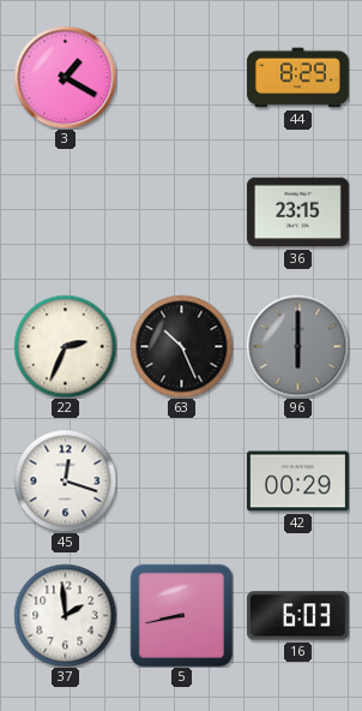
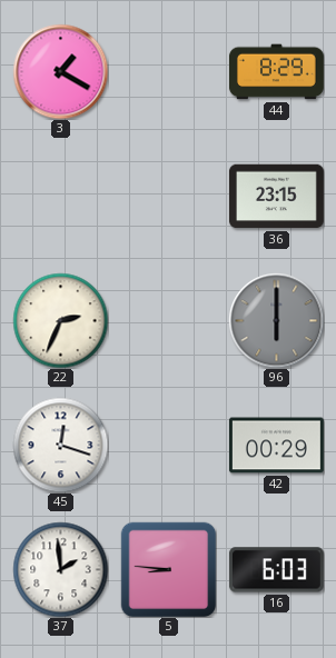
63: 10:26 -> none (181, 346)
5: 8:43 -> 8:46 (168, 569)
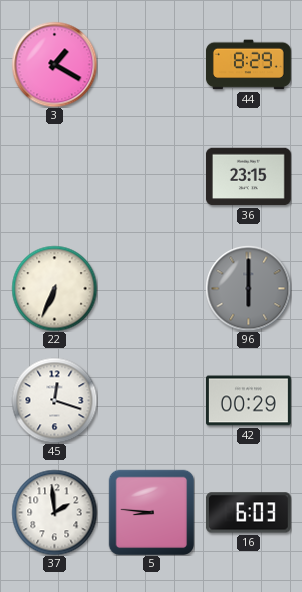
22: 2:34 -> 6:34 (54, 288)
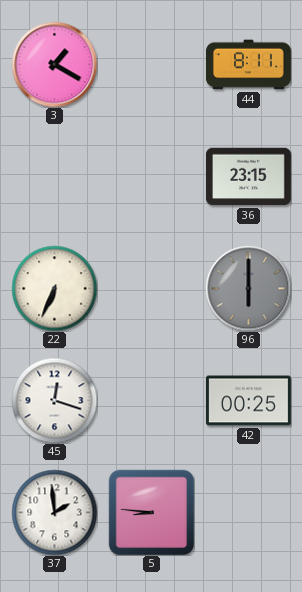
44: 8:29 -> 8:11 (248, 65)
42: 00:29 -> 00:25 (248, 401)
16: 6:03 -> none (248, 513)
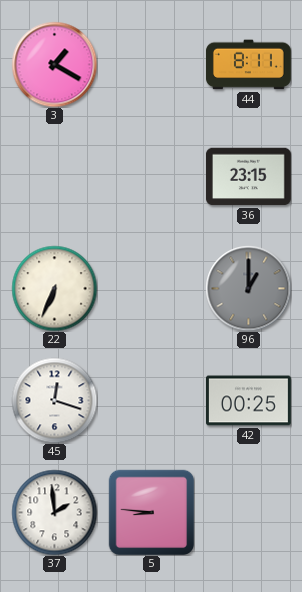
96: 6:00 -> 1:00 (248, 288)
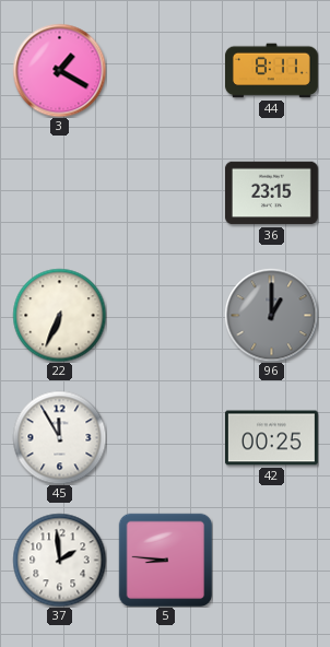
45: 12:18 -> 11:55 (59, 437)
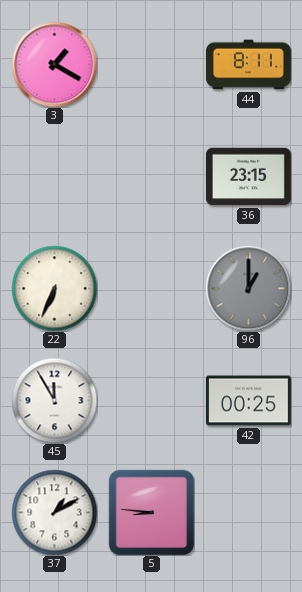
37: 1:59 -> 1:10 (54, 512)
